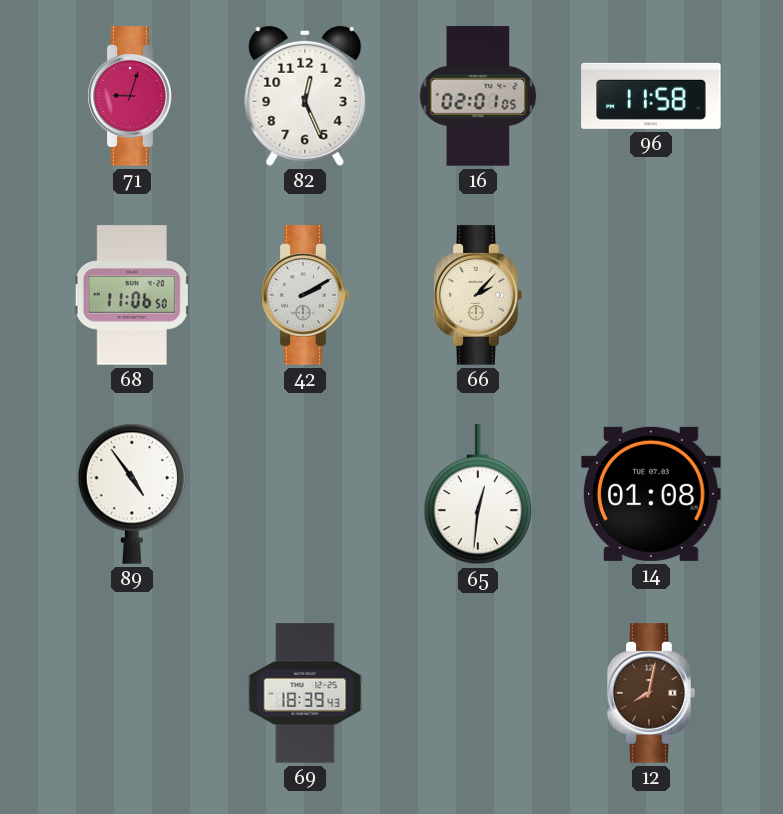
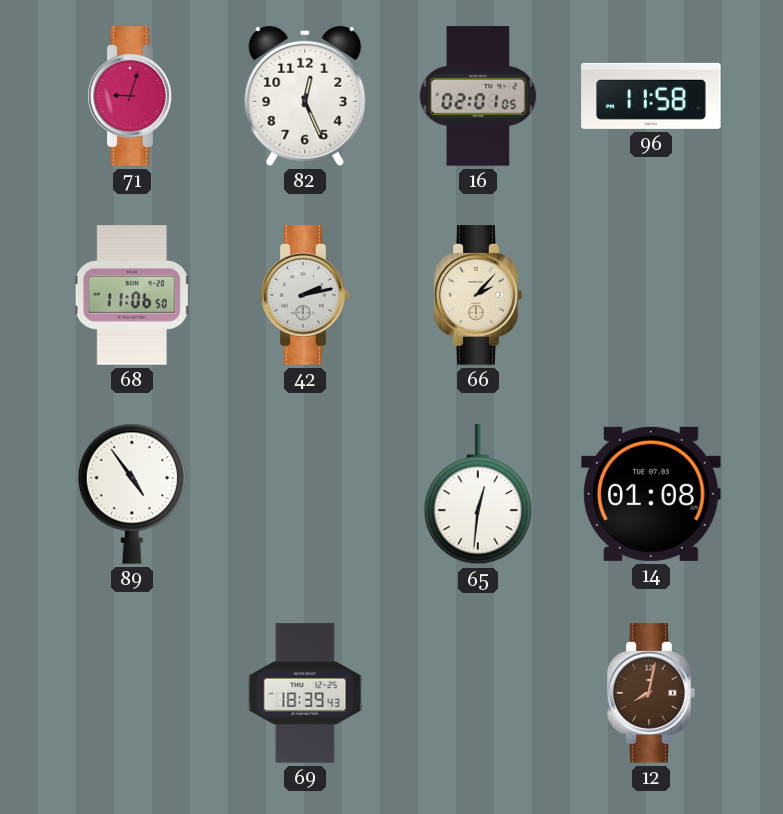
42: 2:10 -> 2:13 (305, 295)
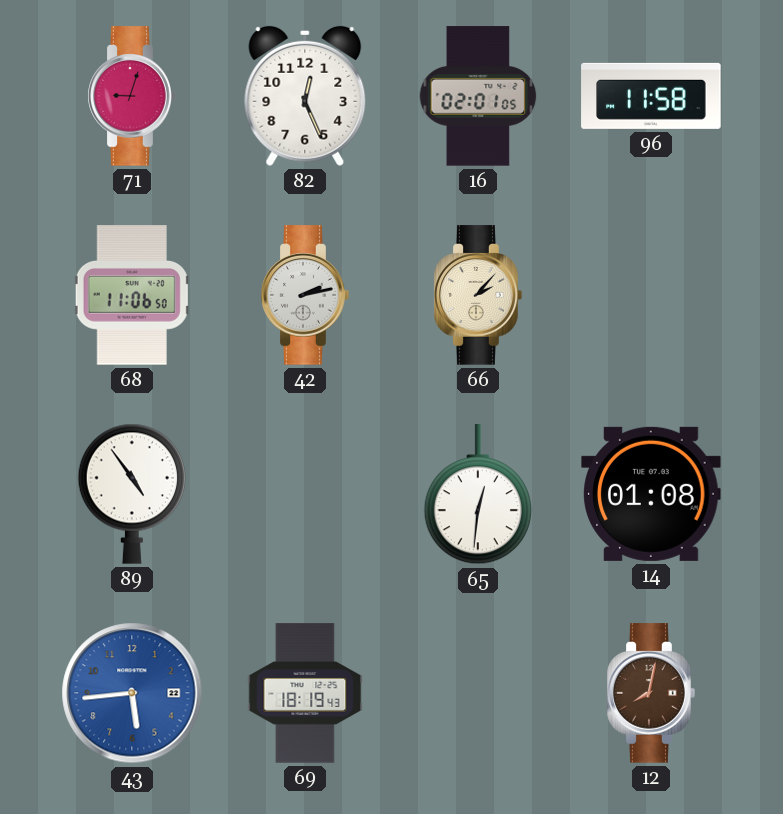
43: none -> 5:44 (132, 693)
69: 18:39 -> 18:19 (305, 693)
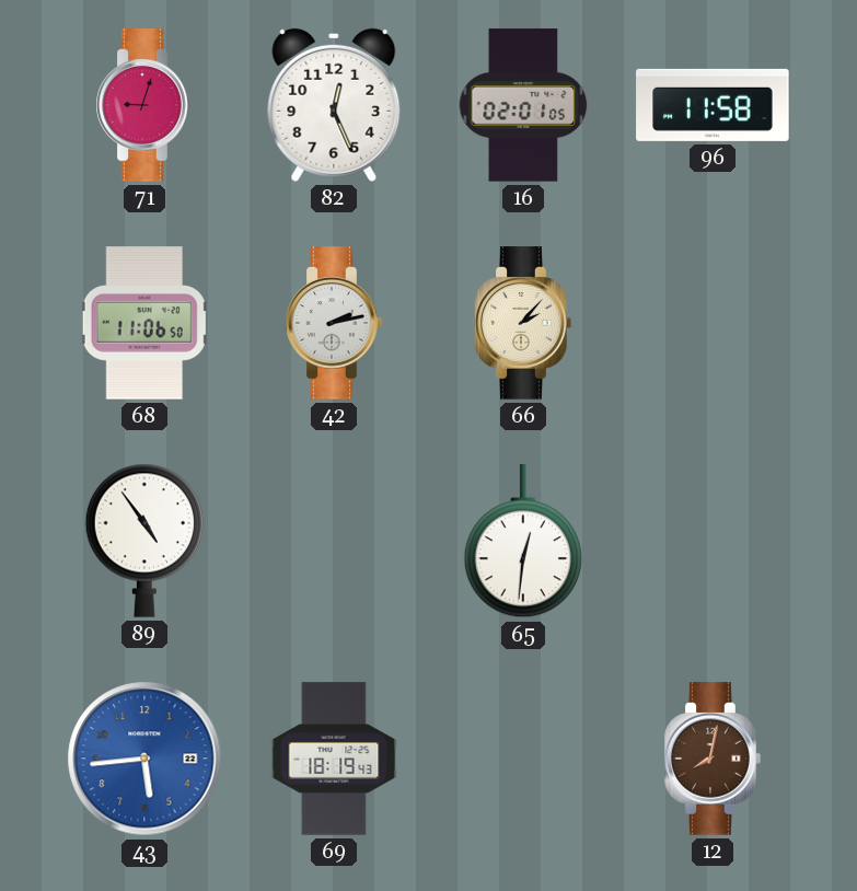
14: 01:08 -> none (651, 494)
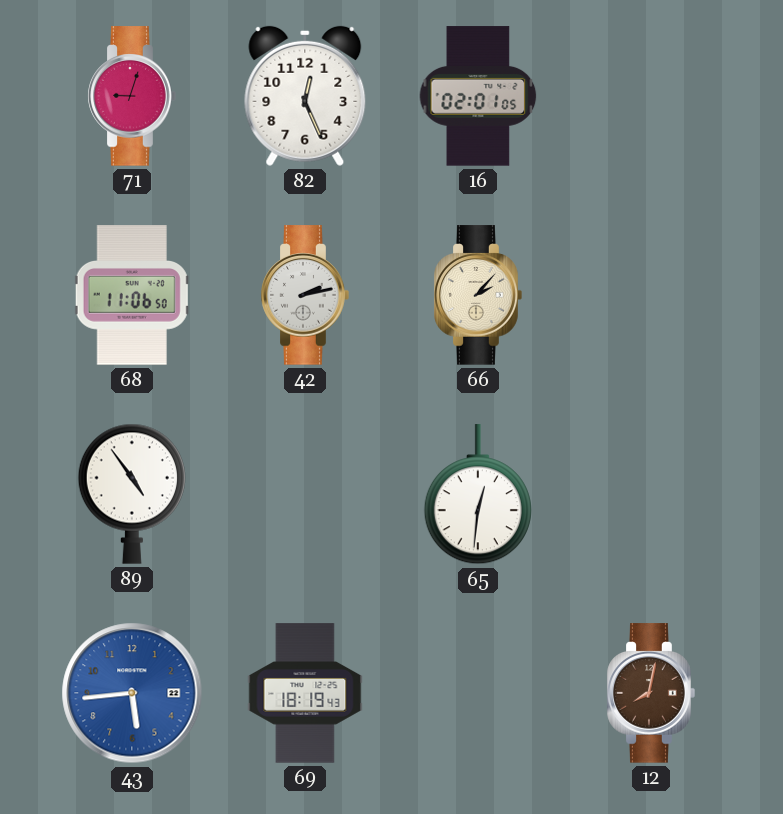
96: 11:58 -> none (713, 105)
